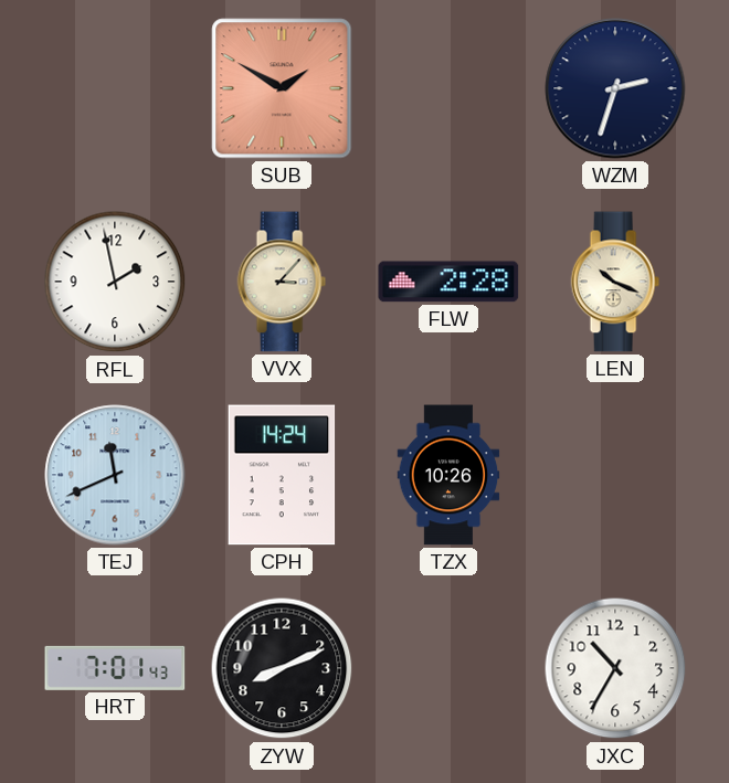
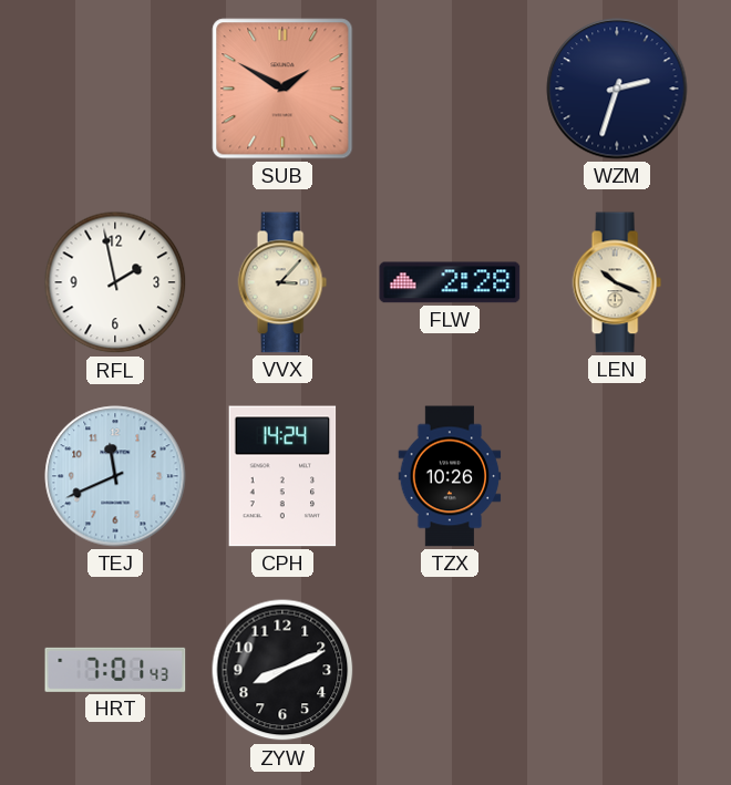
JXC: 10:35 -> none (615, 668)
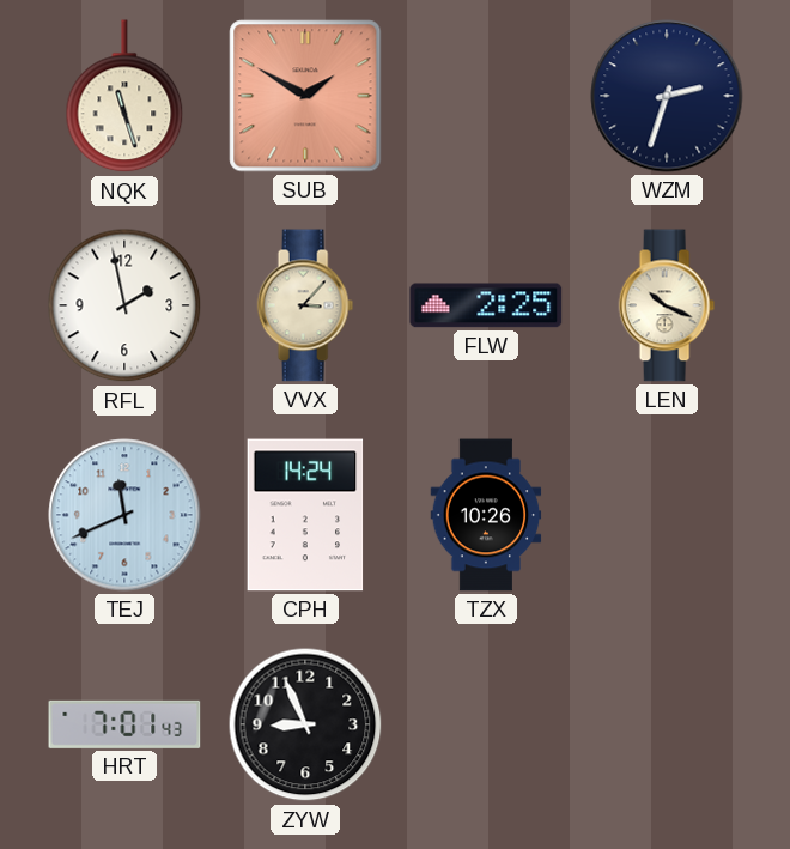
NQK: none -> 11:27 (124, 97)
FLW: 2:28 -> 2:25 (486, 305)
ZYW: 8:11 -> 8:56 (305, 724)
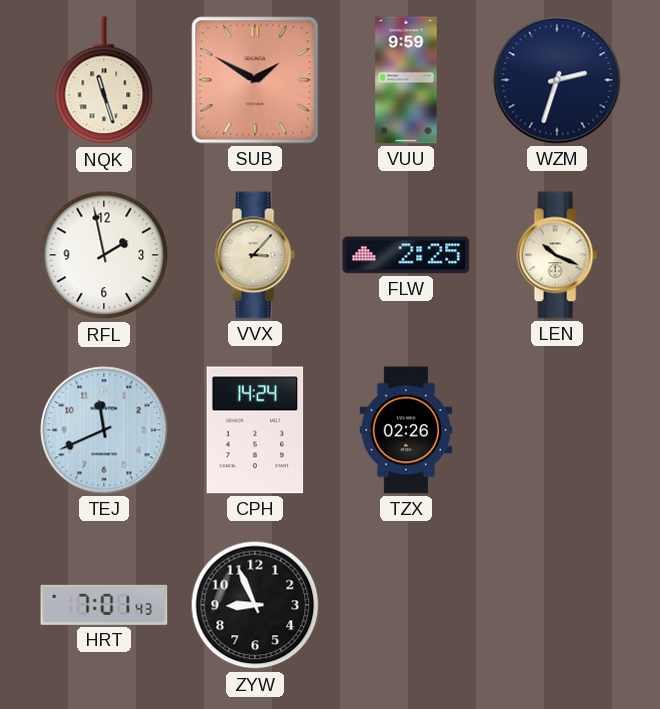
VUU: none -> 9:59 (406, 80)
TZX: 10:26 -> 02:26 (406, 430)
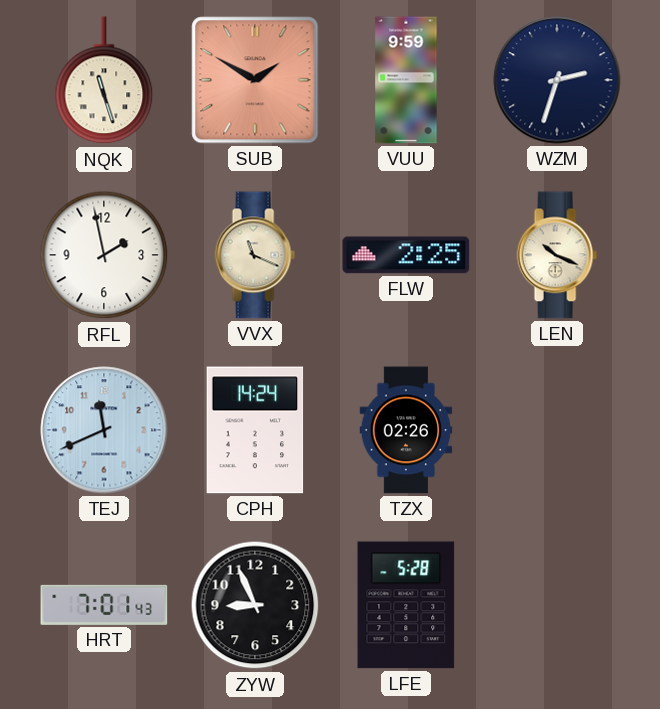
VVX: 3:07 -> 11:19 (255, 255)
LFE: none -> 5:28 (406, 605)
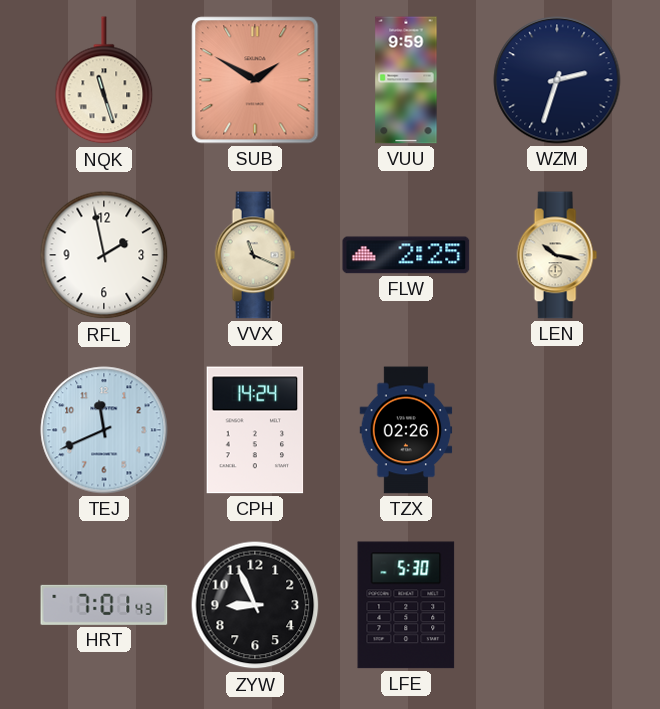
LEN: 10:19 -> 10:17 (557, 255)
LFE: 5:28 -> 5:30 (406, 605)
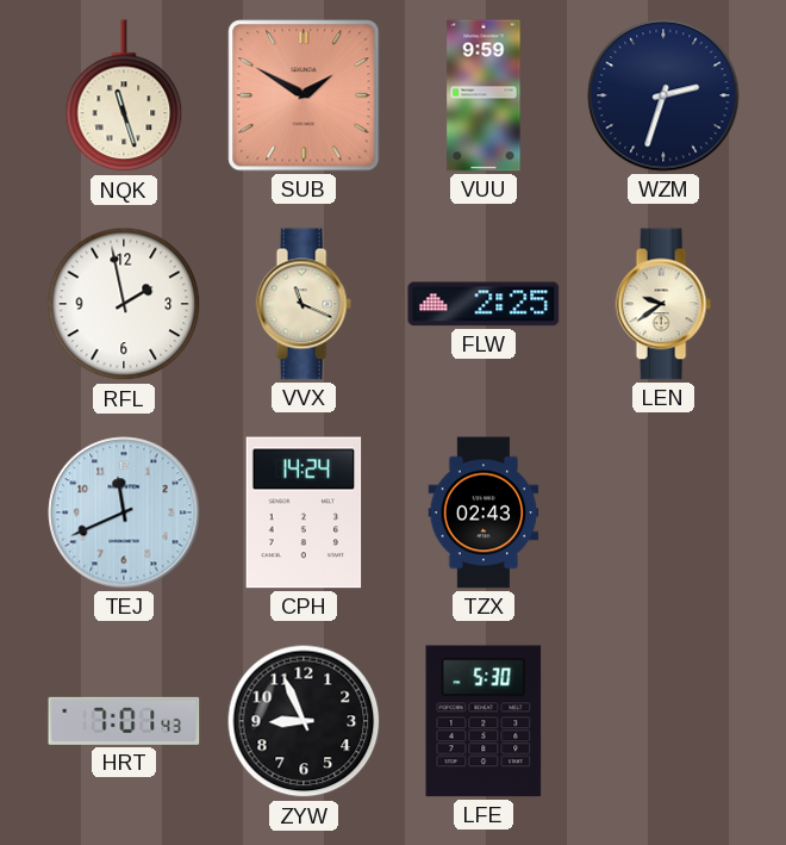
LEN: 10:17 -> 9:39 (663, 304)
TZX: 02:26 -> 02:43 (484, 512)
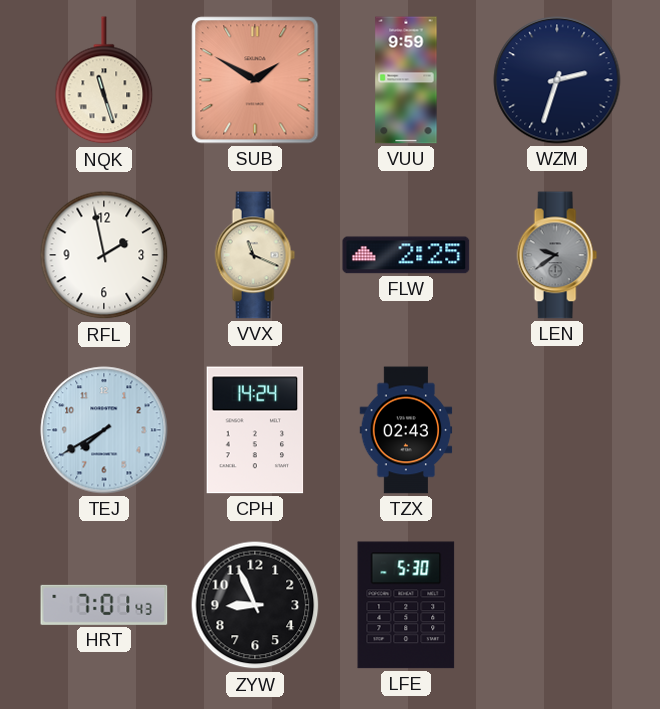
LEN dial: cream -> grey (557, 255)
TEJ: 11:41 -> 7:40 (104, 430)
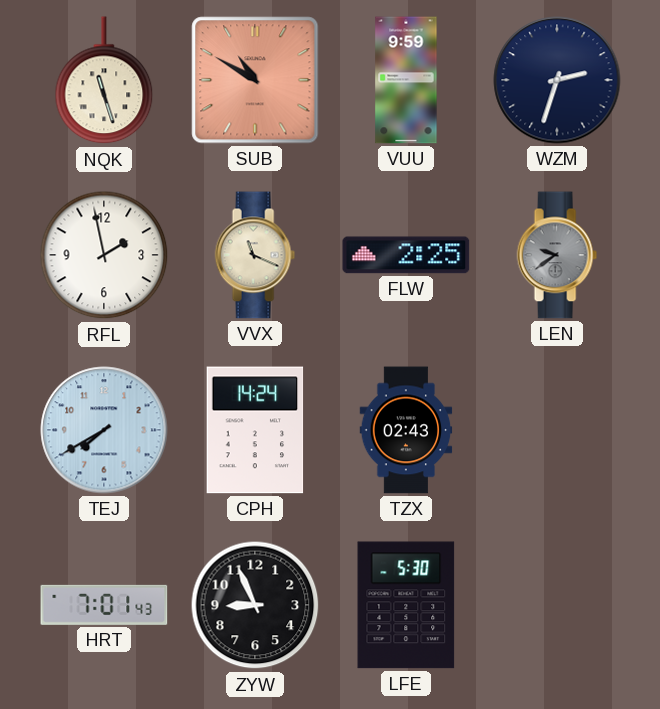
SUB: 1:50 -> 10:50 (255, 80)
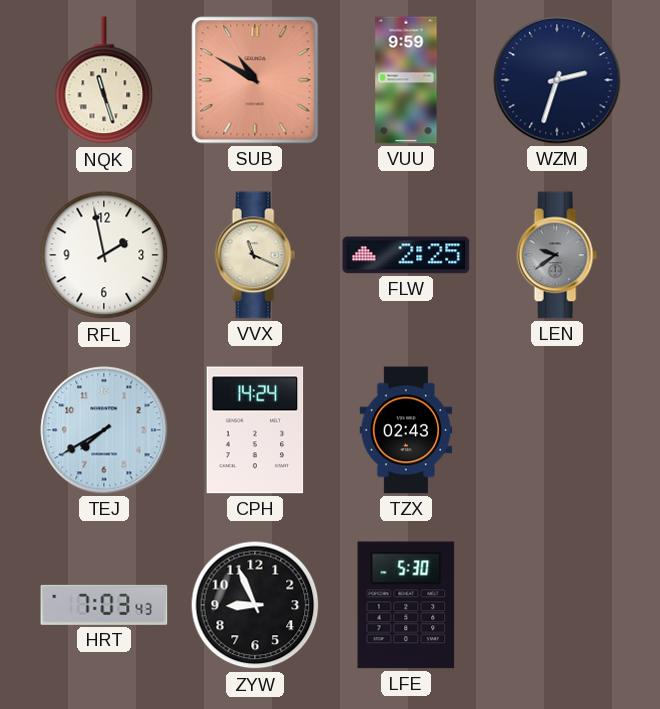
HRT: 7:01 -> 7:03 (104, 605)
